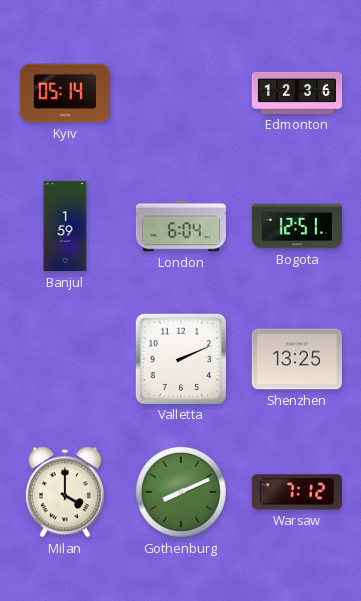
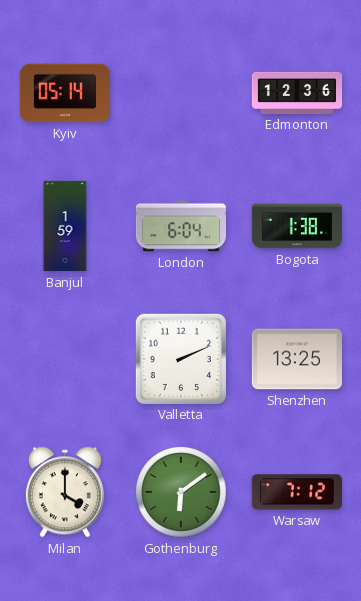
Bogota: 12:51 -> 1:38 (296, 226)
Gothenburg: 8:11 -> 6:09 (182, 493)
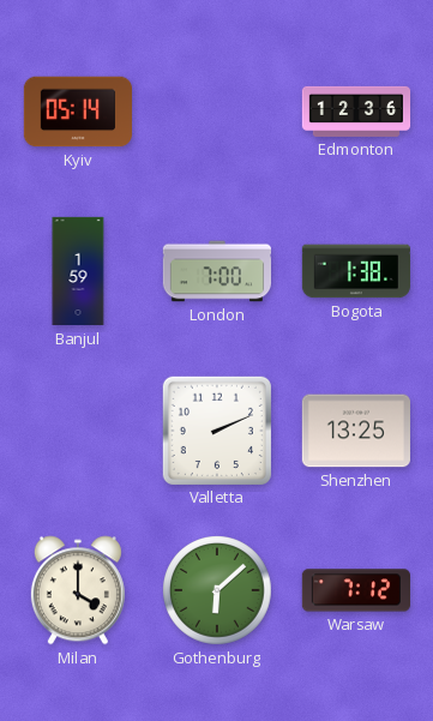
London: 6:04 -> 7:00 (216, 271)
Gothenburg: 6:09 -> 6:08 (218, 591)
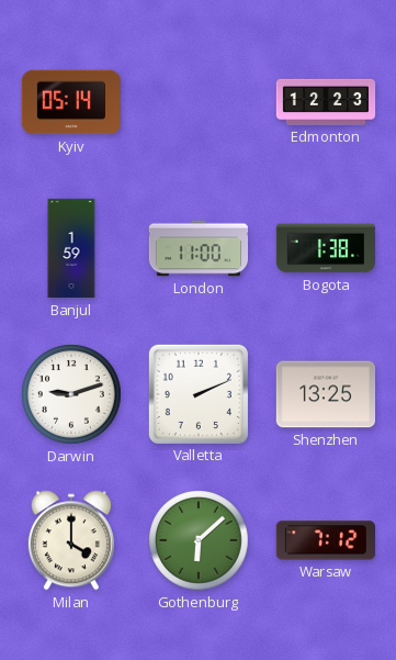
Edmonton: 12:36 -> 12:23 (326, 102)
London: 7:00 -> 11:00 (197, 248)
Darwin: none -> 9:12 (72, 395)
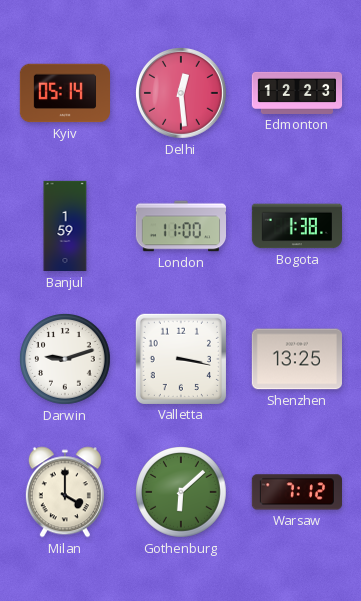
Delhi: none -> 12:29 (182, 94)
Valletta: 2:11 -> 3:17 (181, 359)
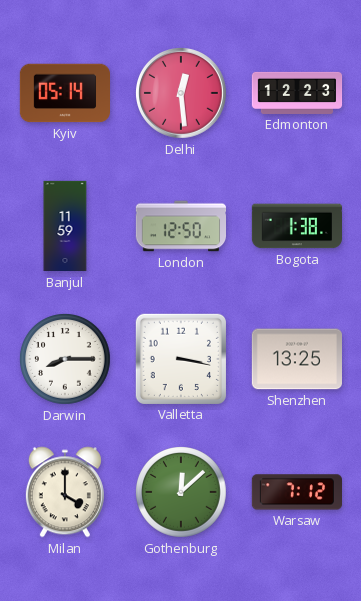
Banjul: 1:59 -> 11:59 (65, 226)
London: 11:00 -> 12:50 (180, 226)
Darwin: 9:12 -> 8:15 (66, 360)
Gothenburg: 6:08 -> 12:08 (182, 493)
